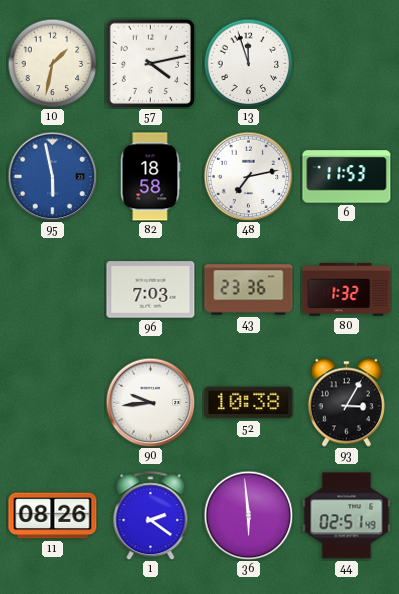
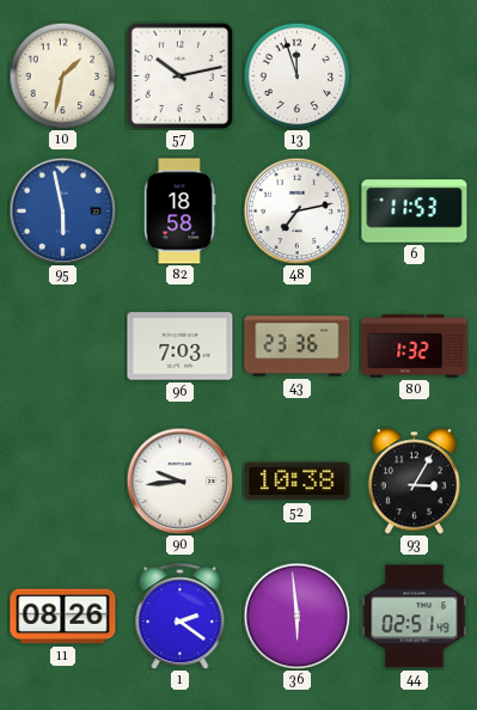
57: 4:13 -> 10:13 (179, 75)
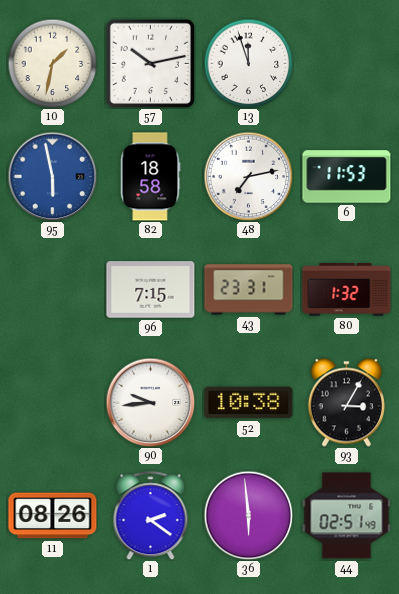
96: 7:03 -> 7:15 (151, 290)
43: 23:36 -> 23:31 (249, 290)
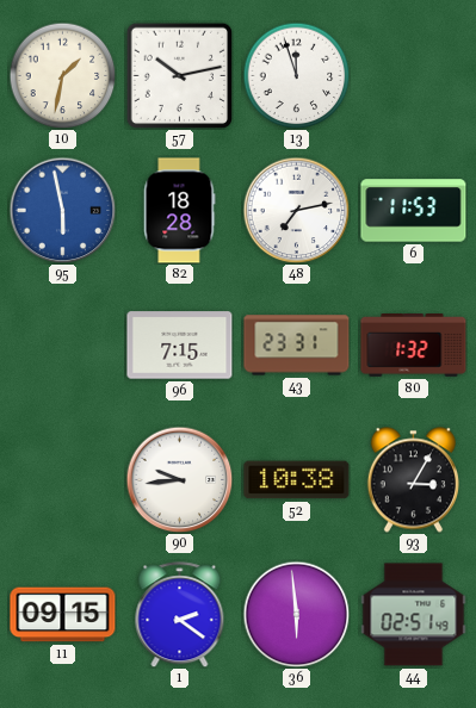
82: 18:58 -> 18:28 (179, 211)
11: 08:26 -> 09:15 (63, 615)
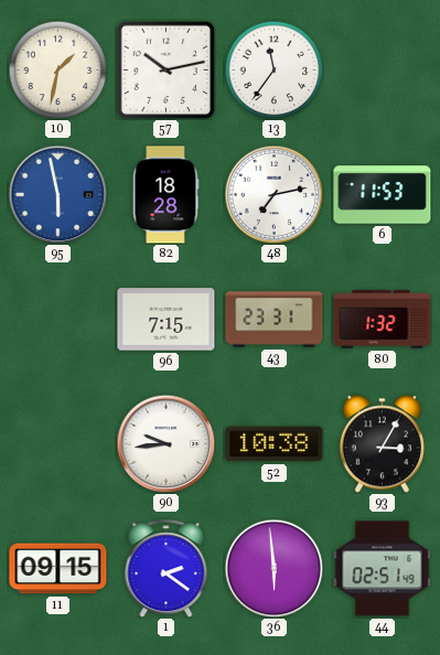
13: 11:57 -> 11:36 (273, 69)
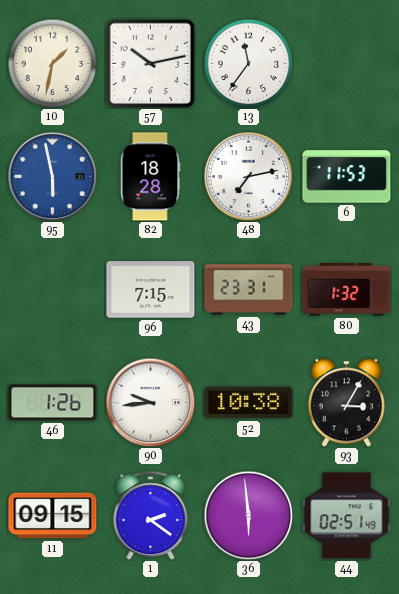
46: none -> 1:26 (53, 403)
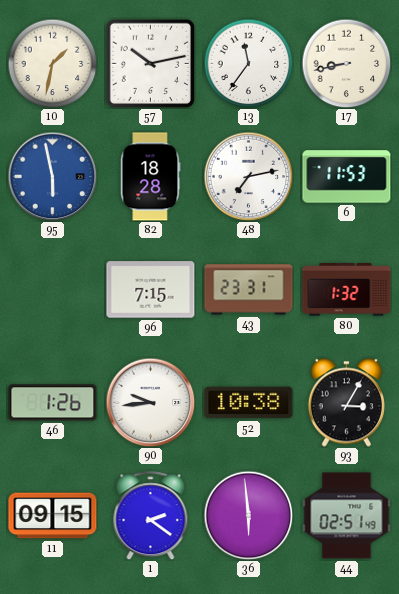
17: none -> 8:43 (346, 63)
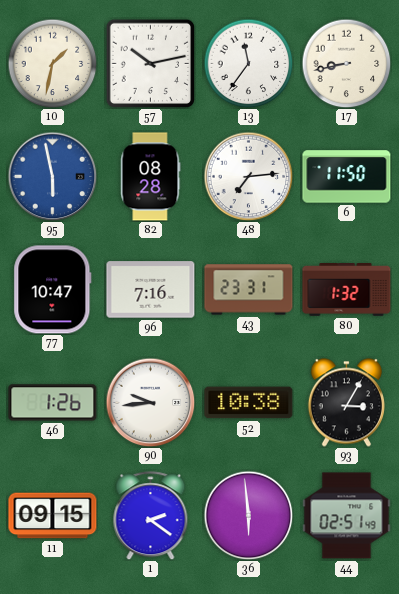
82: 18:28 -> 08:28 (150, 177)
48: 7:13 -> 7:14 (248, 176)
6: 11:53 -> 11:50 (347, 177)
77: none -> 10:47 (53, 290)
96: 7:15 -> 7:16 (151, 290)
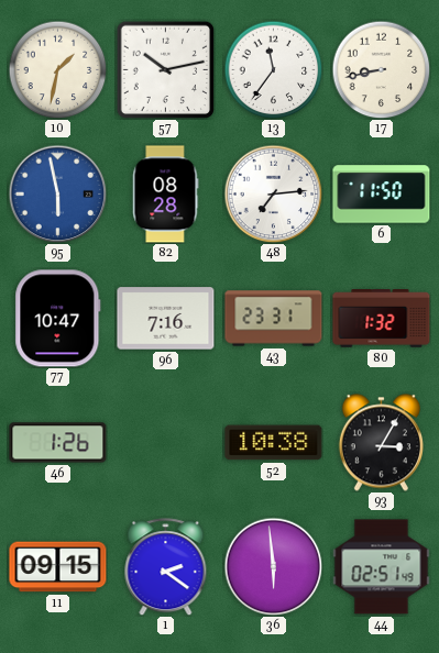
90: 9:44 -> none (150, 402)
